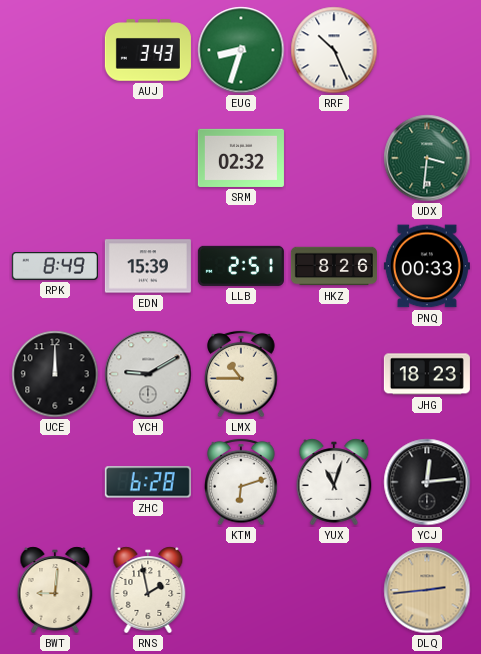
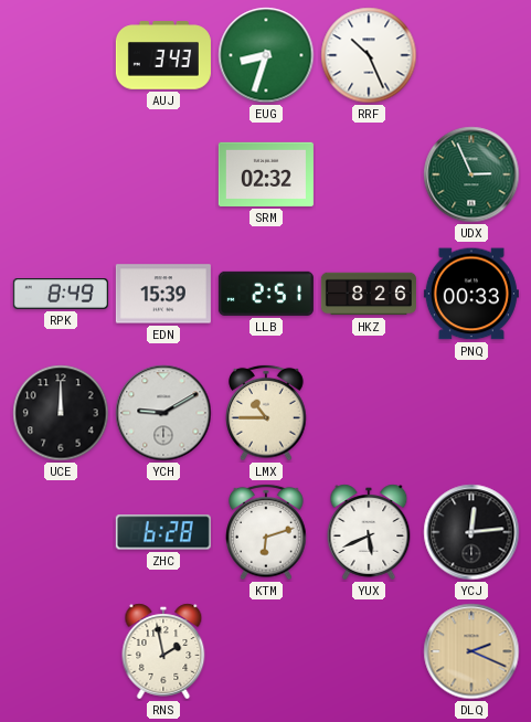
UDX: 3:31 -> 2:56 (471, 174)
JHG: 18:23 -> none (427, 374)
YUX: 11:03 -> 5:41 (369, 532)
BWT: 9:01 -> none (55, 590)
DLQ: 2:44 -> 2:19 (471, 651)
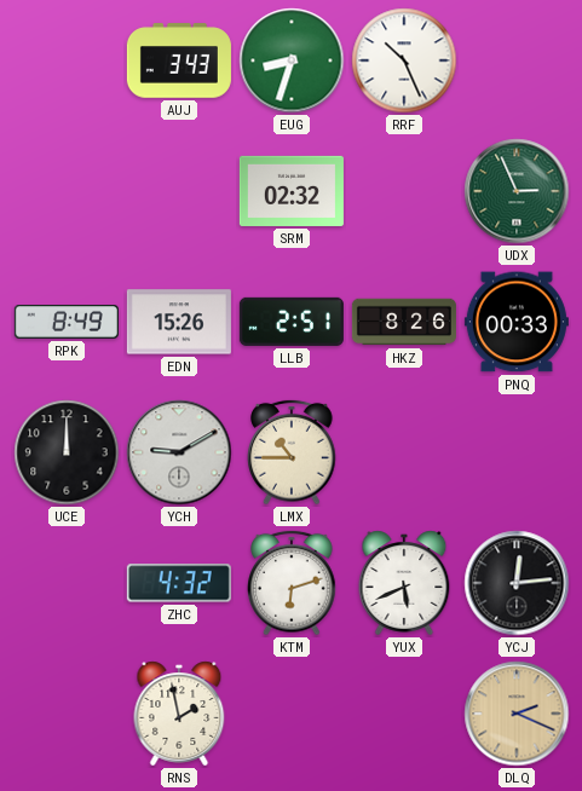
EDN: 15:39 -> 15:26 (179, 322)
ZHC: 6:28 -> 4:32 (179, 583)
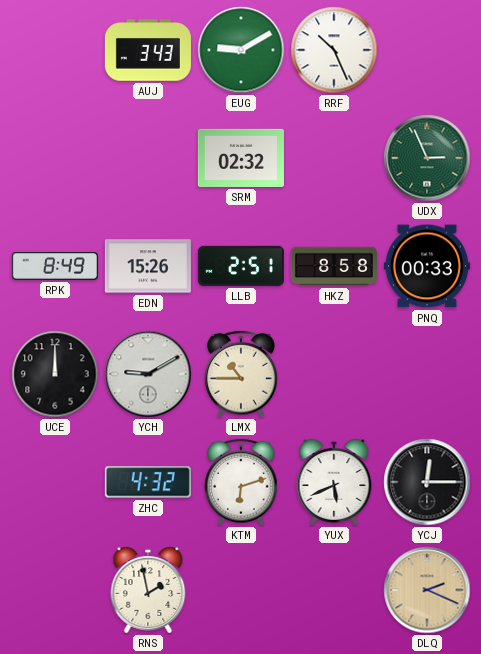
EUG: 8:33 -> 9:10 (241, 50)
HKZ: 8:26 -> 8:58 (334, 266)
YCJ: 12:14 -> 12:15 (427, 482)
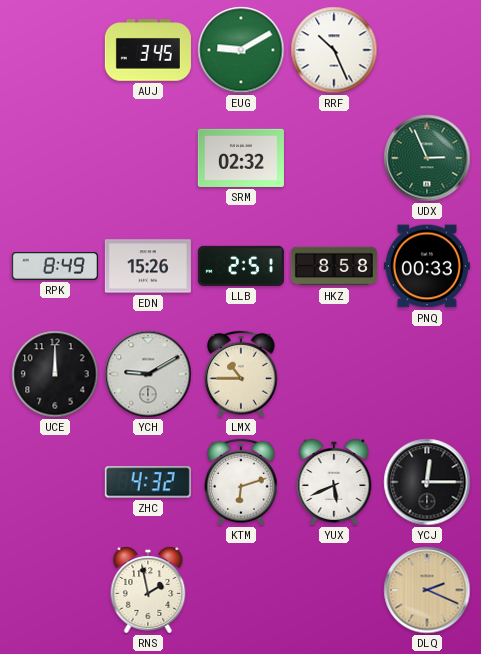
AUJ: 3:43 -> 3:45 (148, 50)
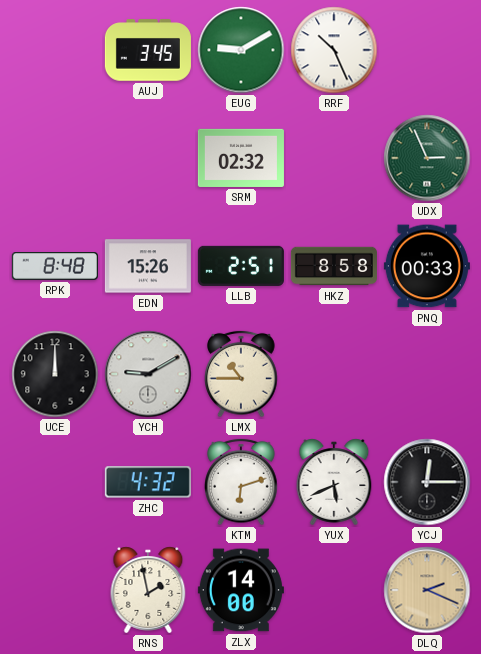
RPK: 8:49 -> 8:48 (55, 267)
ZLX: none -> 14:00 (241, 590)
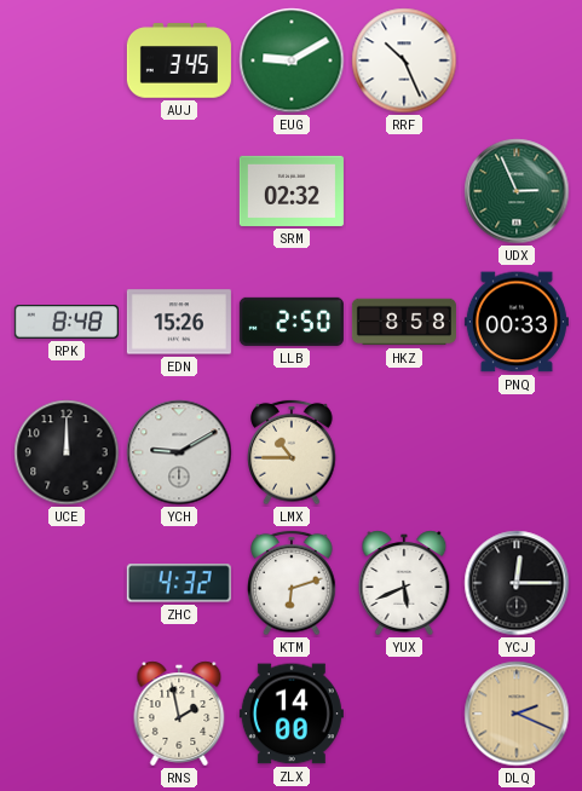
LLB: 2:51 -> 2:50 (292, 322)
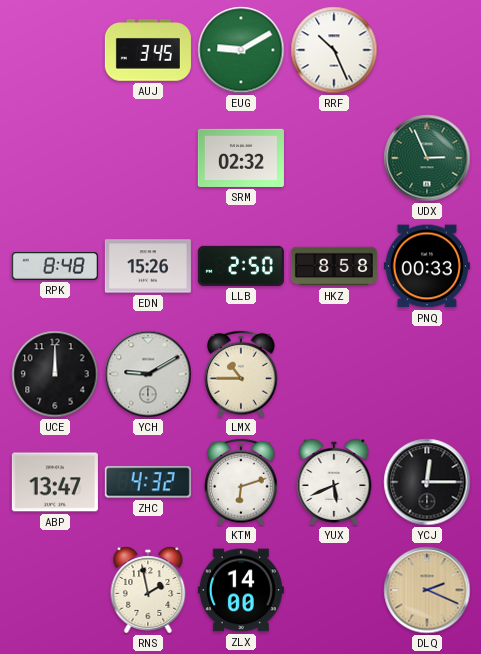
ABP: none -> 13:47 (55, 482)
